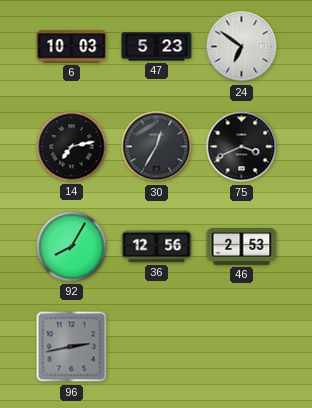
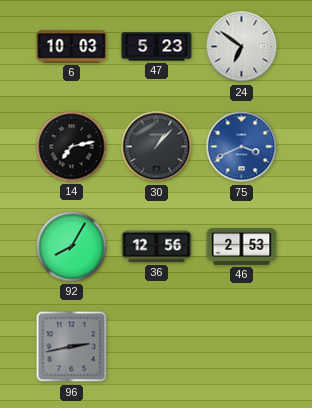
30: 12:35 -> 1:07 (157, 147)
75 dial: black -> blue (242, 147)
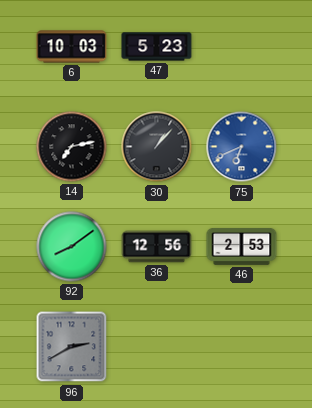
24: 6:51 -> none (242, 47)
75: 3:41 -> 6:41 (242, 147)
92: 8:05 -> 8:09 (72, 247)
96: 2:43 -> 2:40 (72, 347)
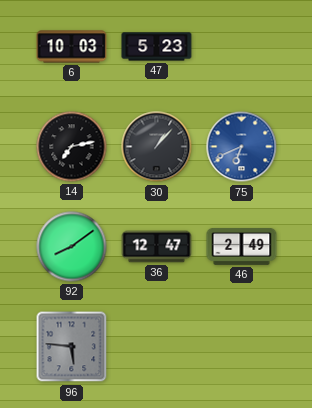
36: 12:56 -> 12:47 (157, 247)
46: 2:53 -> 2:49 (242, 247)
96: 2:40 -> 5:46 (72, 347)
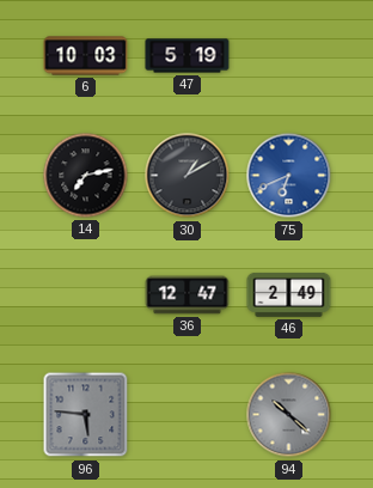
47: 5:23 -> 5:19 (188, 56)
30: 1:07 -> 1:10 (188, 176)
92: 8:09 -> none (72, 247)
94: none -> 10:22 (289, 415)
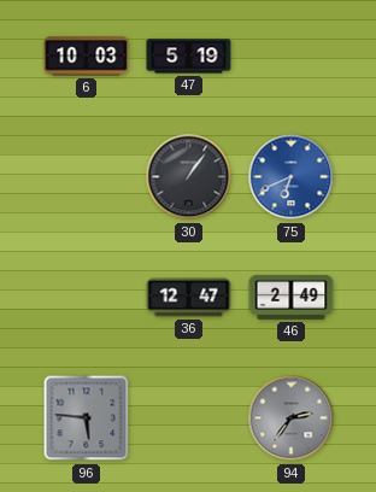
14: 7:13 -> none (86, 176)
30: 1:10 -> 1:06 (189, 177)
94: 10:22 -> 2:36 (292, 418)
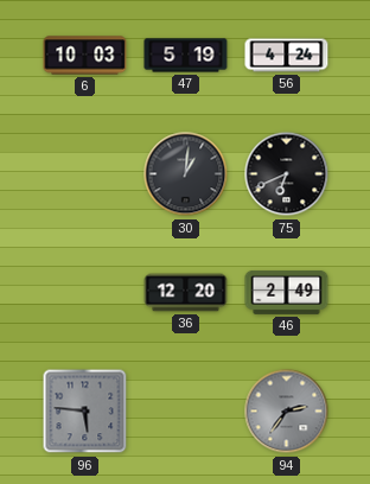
56: none -> 4:24 (287, 56)
30: 1:06 -> 1:01 (186, 174)
75 dial: blue -> black (287, 174)
36: 12:47 -> 12:20 (186, 293)
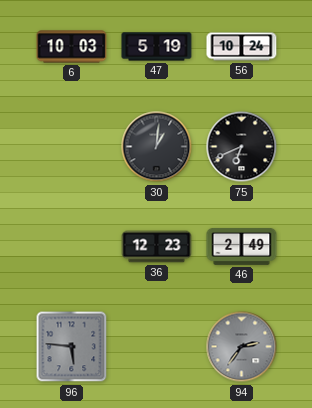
56: 4:24 -> 10:24 (242, 47)
36: 12:20 -> 12:23 (157, 247)
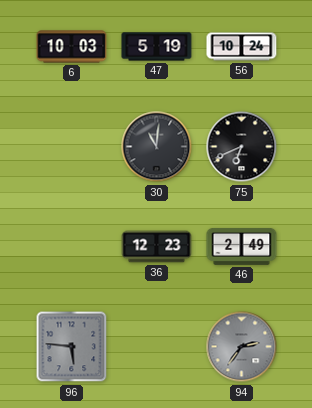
30: 1:01 -> 11:01 (157, 147)
